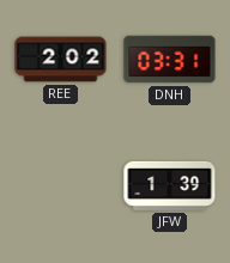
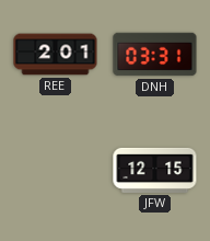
REE: 2:02 -> 2:01 (56, 55)
JFW: 1:39 -> 12:15 (155, 170)
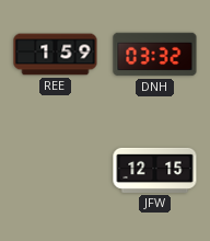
REE: 2:01 -> 1:59 (56, 55)
DNH: 03:31 -> 03:32 (155, 55)
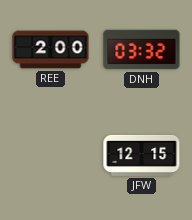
REE: 1:59 -> 2:00 (51, 50)
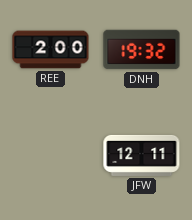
DNH: 03:32 -> 19:32 (142, 50)
JFW: 12:15 -> 12:11 (142, 155)
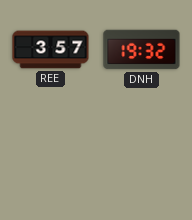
REE: 2:00 -> 3:57 (51, 50)
JFW: 12:11 -> none (142, 155)
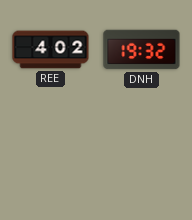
REE: 3:57 -> 4:02 (51, 50)
